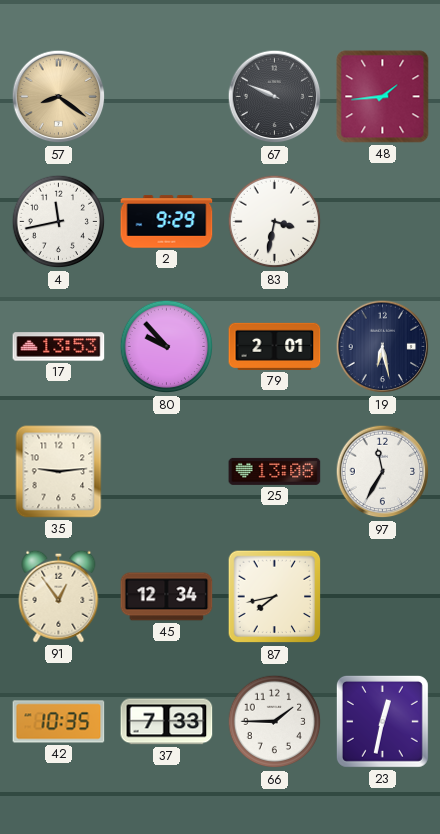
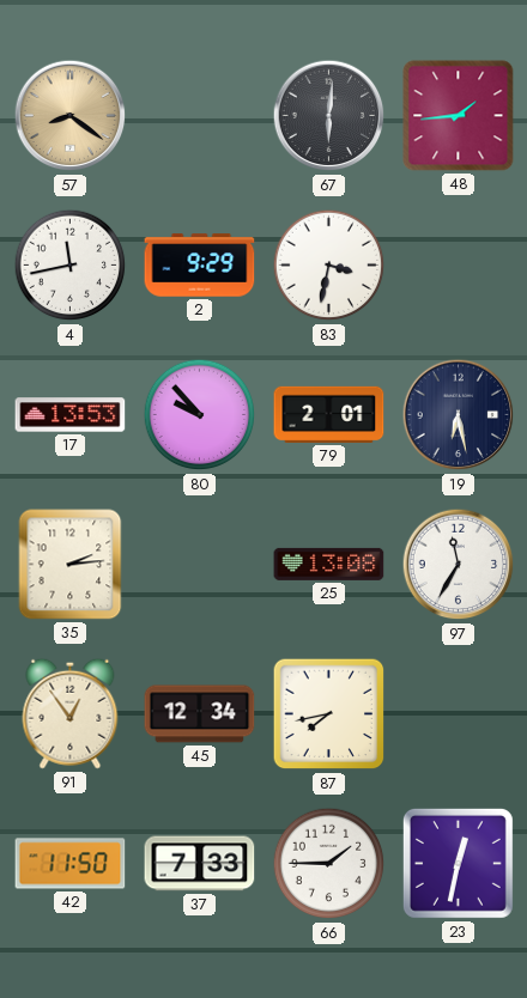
67: 9:49 -> 6:01 (329, 116)
35: 9:14 -> 2:14 (71, 565)
42: 10:35 -> 11:50 (71, 864)
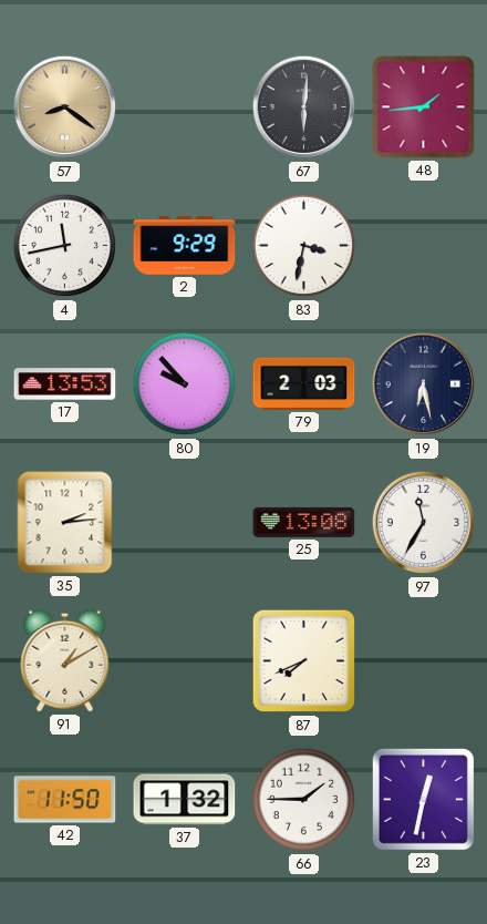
79: 2:01 -> 2:03 (304, 383)
91: 12:54 -> 1:10 (65, 660)
45: 12:34 -> none (200, 714)
87: 7:43 -> 7:41 (304, 661)
37: 7:33 -> 1:32 (185, 800)
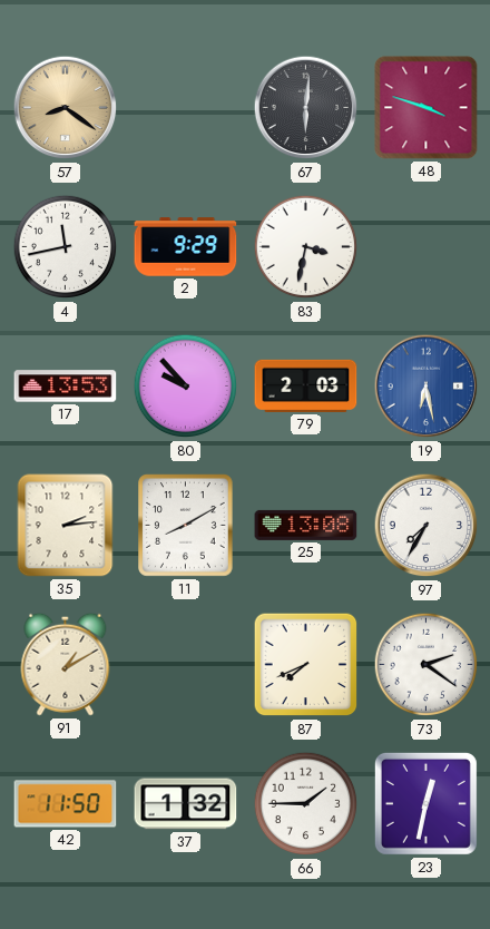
48: 1:44 -> 3:48 (427, 108)
19 dial: navy -> blue (427, 387)
11: none -> 8:10 (186, 526)
97: 11:35 -> 7:35 (427, 526)
73: none -> 2:21 (427, 665)
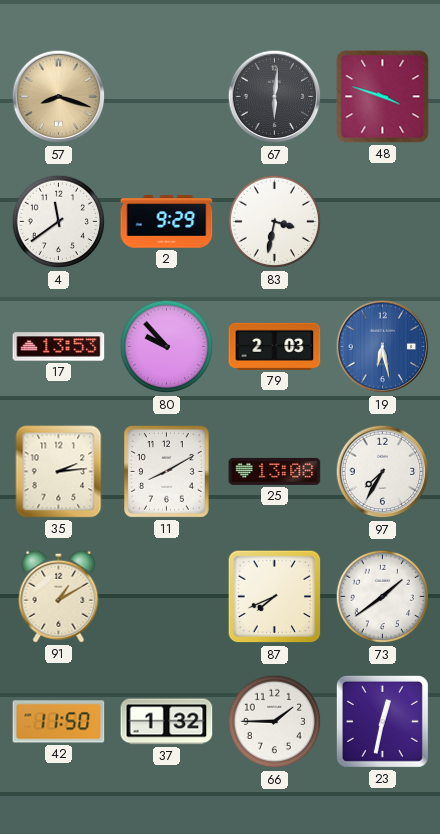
57: 8:21 -> 8:18 (59, 97)
4: 11:43 -> 11:39 (59, 222)
73: 2:21 -> 1:39 (383, 597)
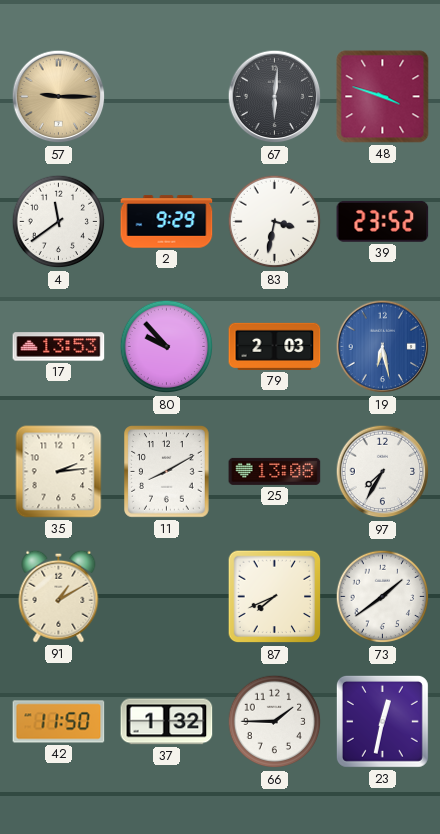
57: 8:18 -> 9:15 (59, 97)
39: none -> 23:52 (383, 221)
